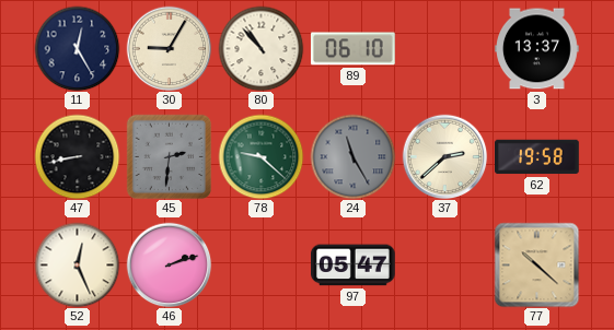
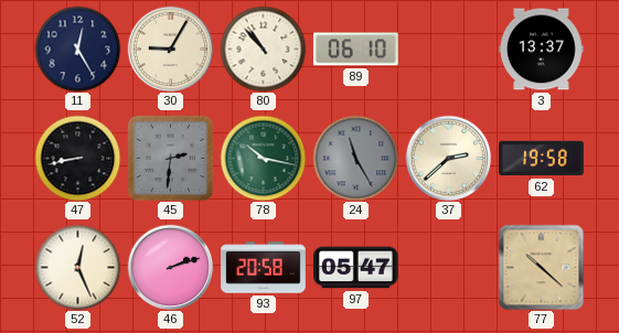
78: 9:22 -> 10:17 (263, 158)
93: none -> 20:58 (264, 268)
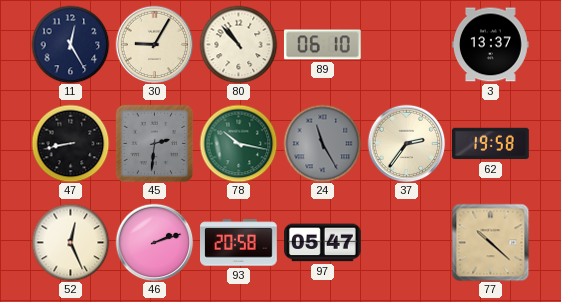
37: 2:38 -> 2:36 (406, 143)
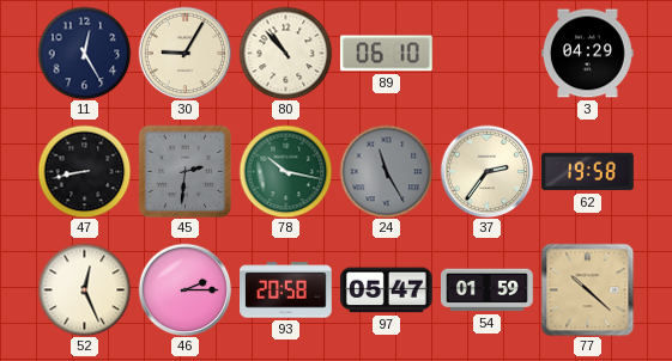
3: 13:37 -> 04:29 (588, 54)
46: 2:12 -> 2:15 (184, 289)
54: none -> 01:59 (488, 290)
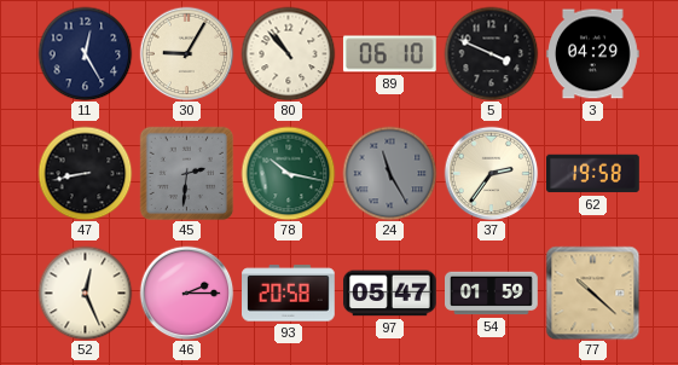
5: none -> 3:49 (491, 53)
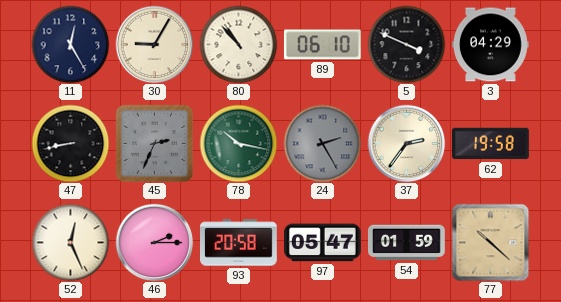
45: 2:31 -> 2:34 (154, 143)
24: 11:25 -> 2:25 (322, 143)
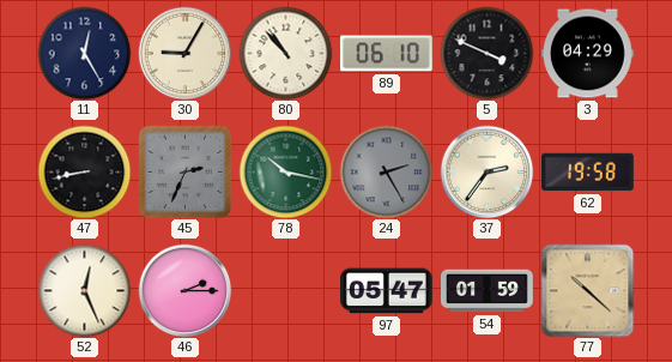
93: 20:58 -> none (239, 243)
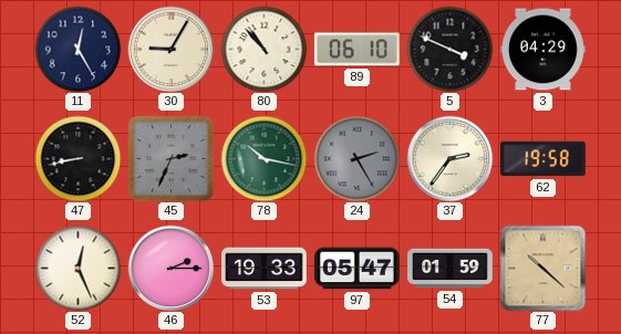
53: none -> 19:33 (265, 269)
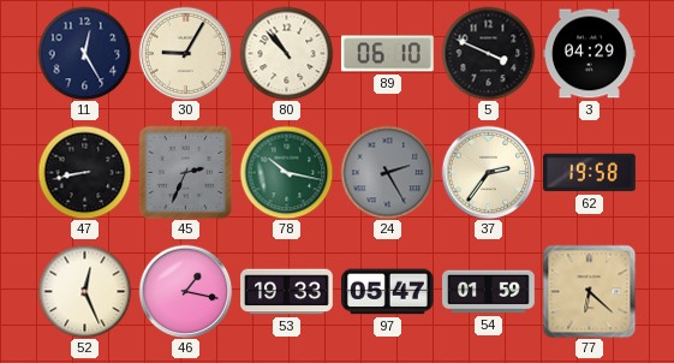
46: 2:15 -> 1:17 (185, 291)
77: 10:22 -> 6:22 (589, 291)
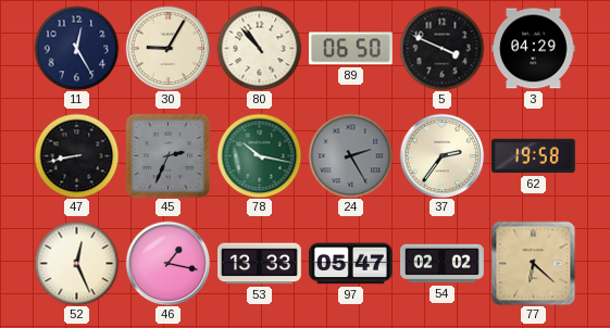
89: 06:10 -> 06:50 (350, 49)
53: 19:33 -> 13:33 (260, 264)
54: 01:59 -> 02:02 (443, 264)
